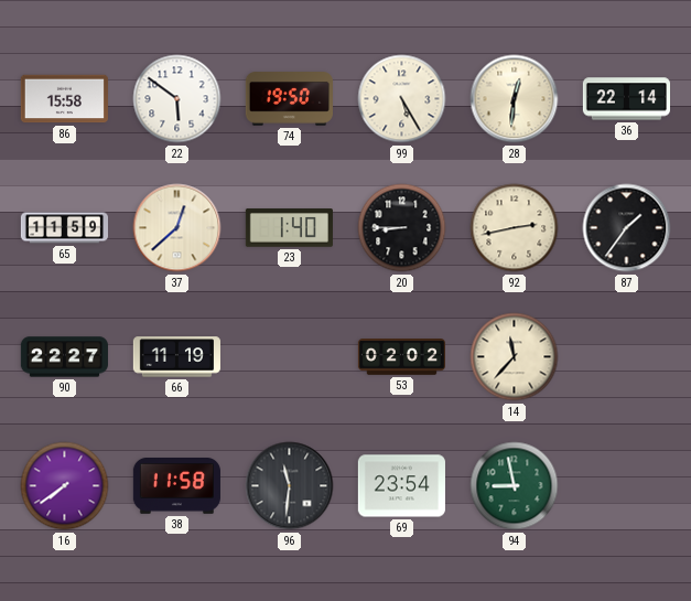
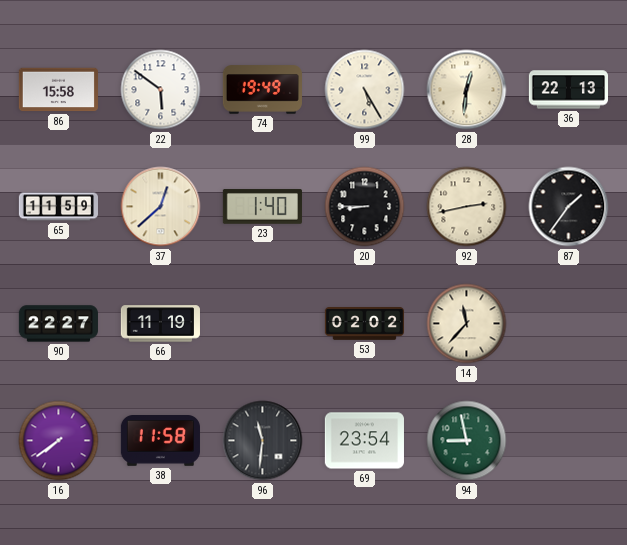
74: 19:50 -> 19:49 (262, 90)
36: 22:14 -> 22:13 (568, 90)
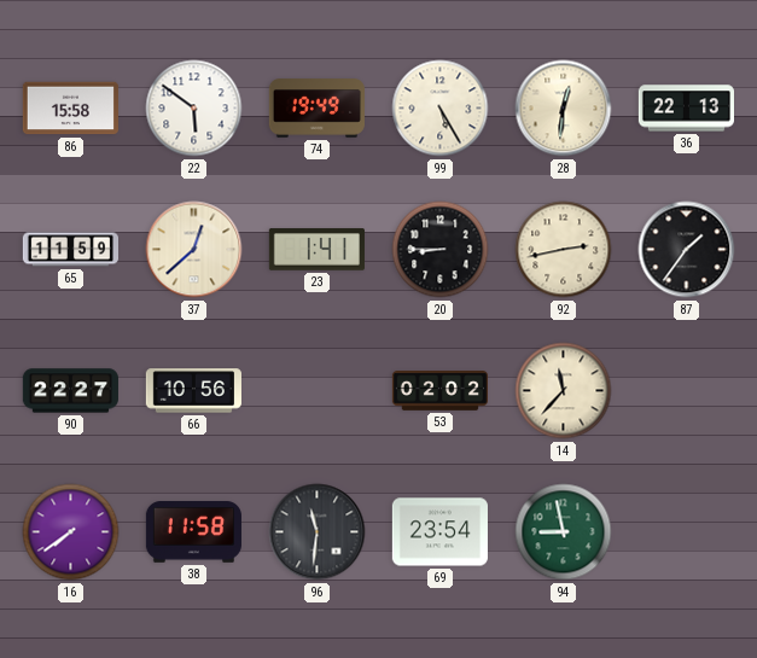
23: 1:40 -> 1:41 (316, 250)
66: 11:19 -> 10:56 (193, 391)
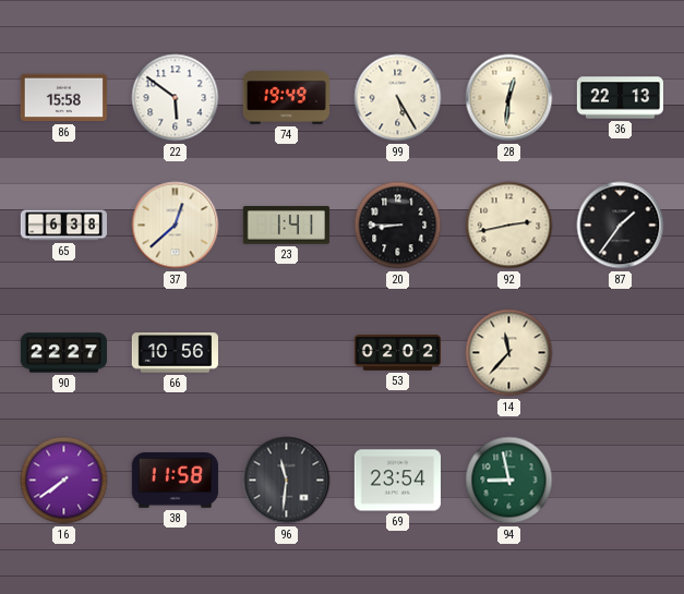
65: 11:59 -> 6:38 (63, 226)
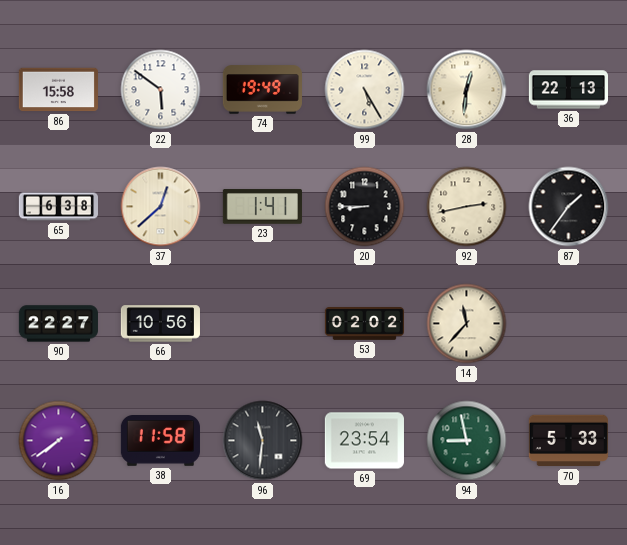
70: none -> 5:33 (568, 441)
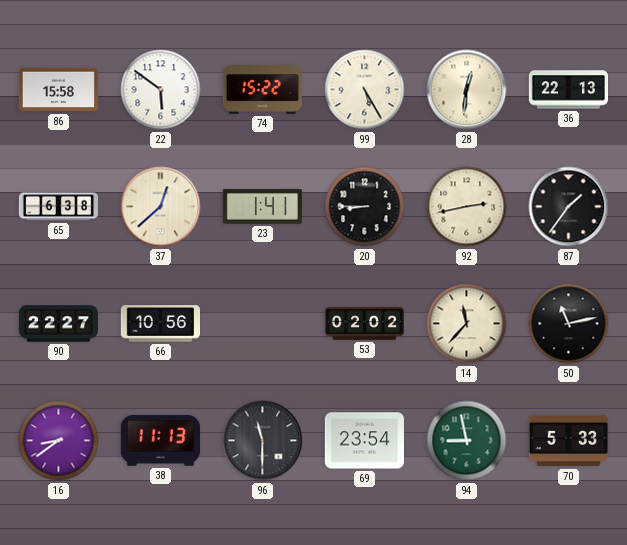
74: 19:49 -> 15:22 (262, 90)
50: none -> 11:13 (569, 324)
16: 7:39 -> 8:39 (59, 441)
38: 11:58 -> 11:13 (160, 441)
96: 11:31 -> 11:30 (263, 441)
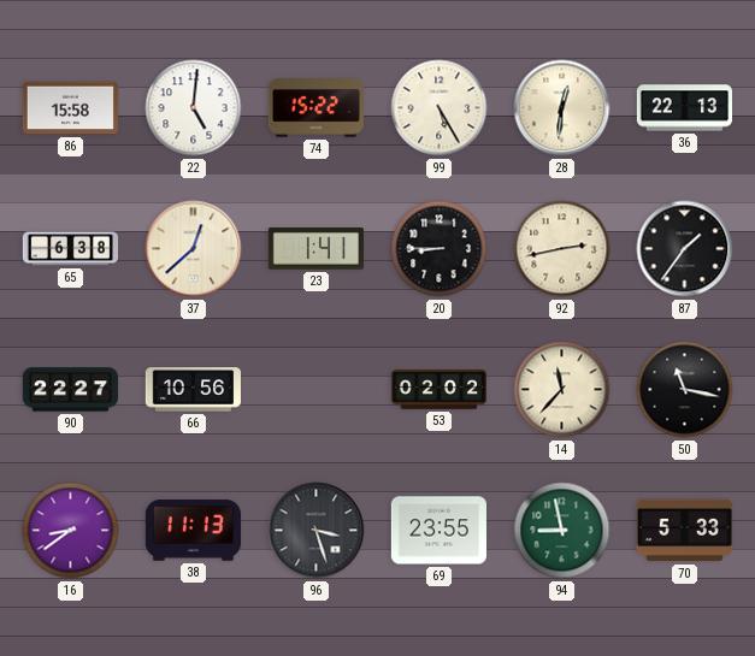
22: 5:51 -> 5:01 (194, 108)
50: 11:13 -> 11:17 (685, 390)
96: 11:30 -> 3:27 (317, 531)
69: 23:54 -> 23:55 (438, 531)
